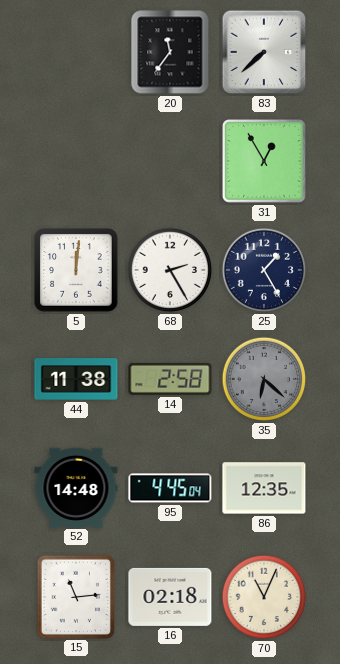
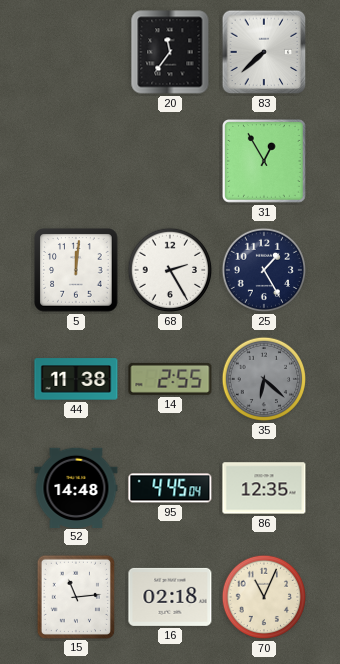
14: 2:58 -> 2:55 (170, 379)
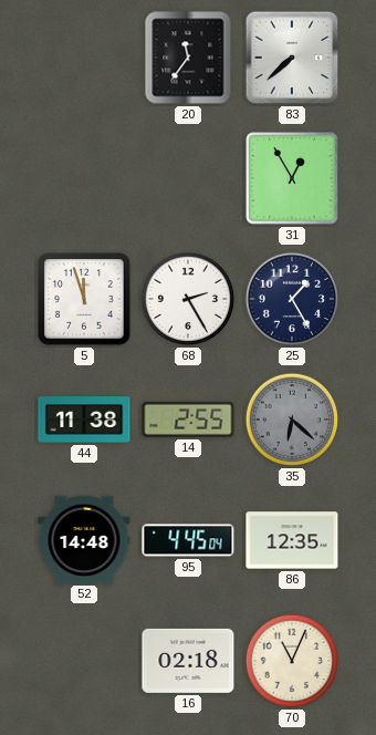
5: 12:01 -> 11:57 (84, 299)
15: 11:14 -> none (76, 596)
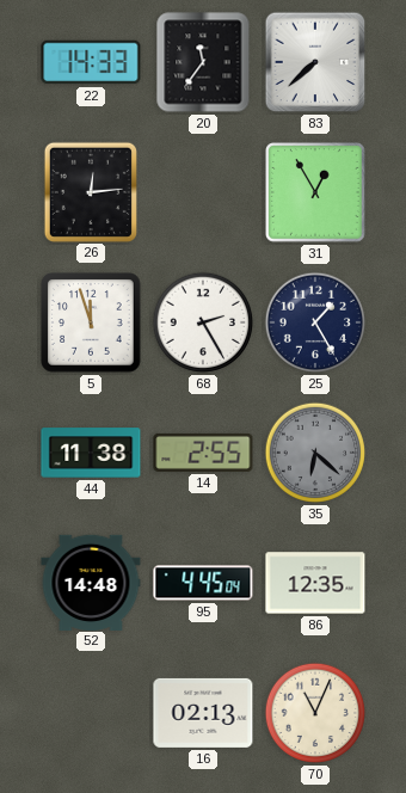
22: none -> 14:33 (91, 62)
26: none -> 12:14 (91, 191)
16: 02:18 -> 02:13 (203, 713)
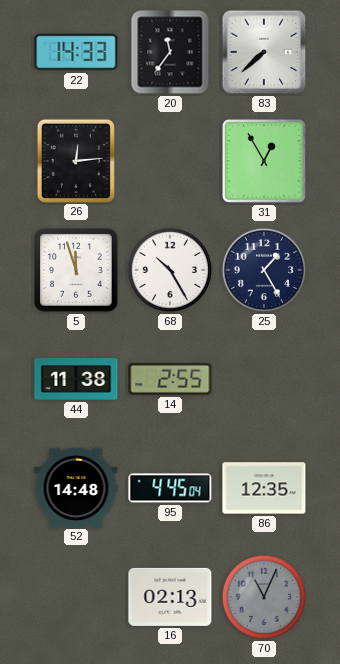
68: 2:25 -> 10:25 (170, 270)
35: 6:22 -> none (315, 453)
70 dial: cream -> grey (264, 597)
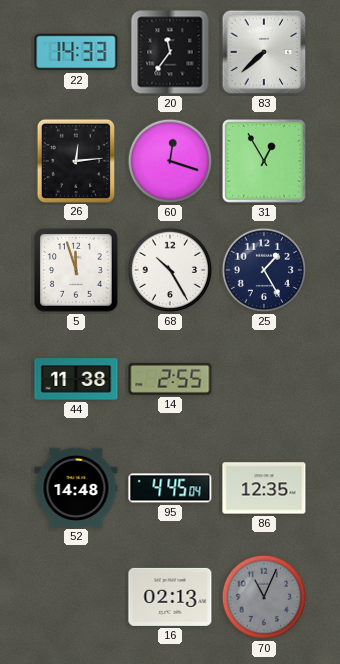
60: none -> 12:18 (170, 161)
